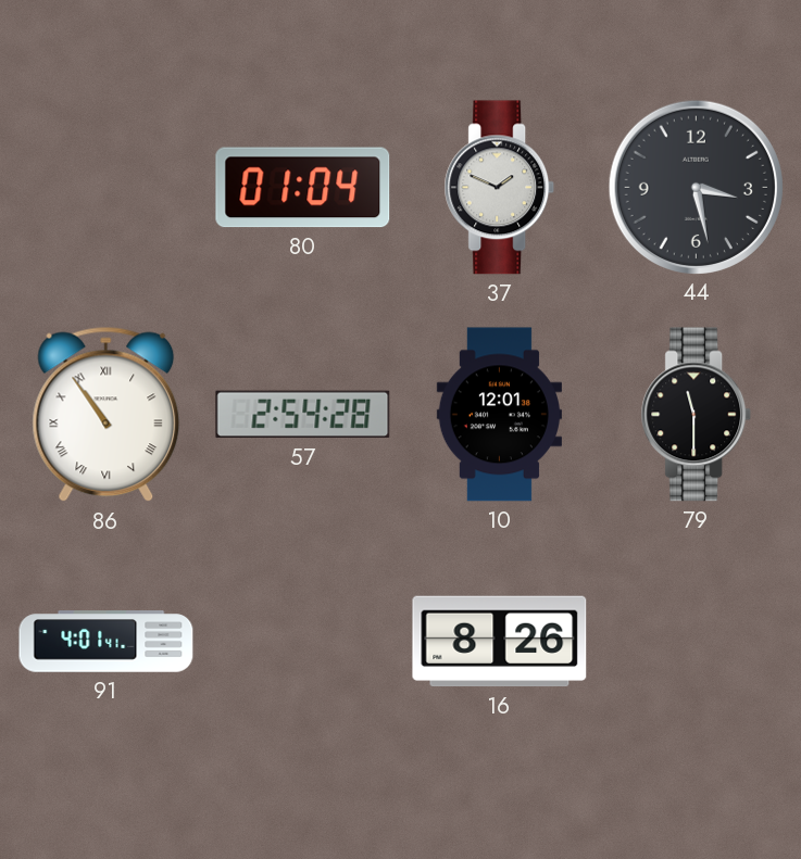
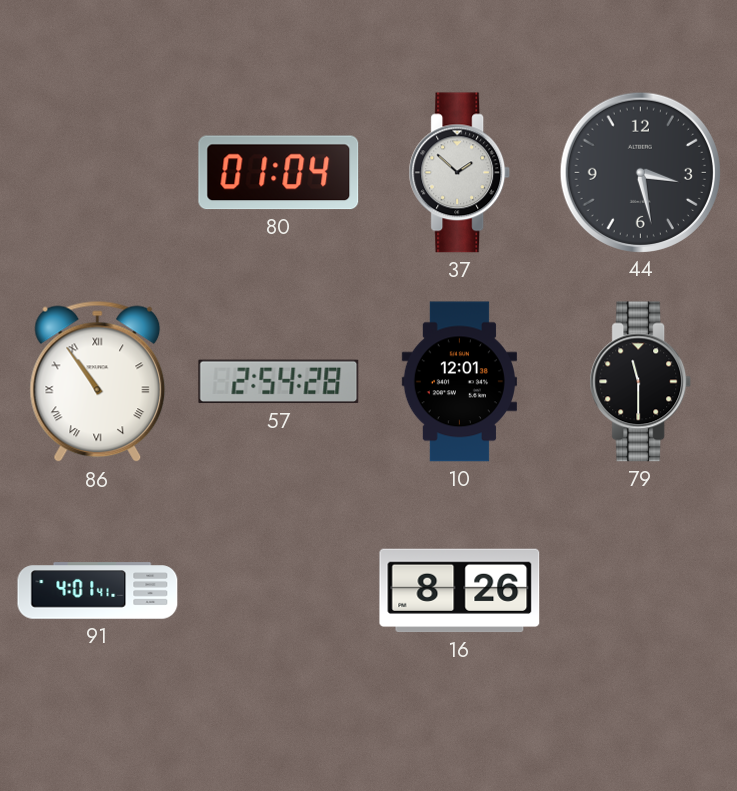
37: 1:49 -> 1:52 (460, 173)
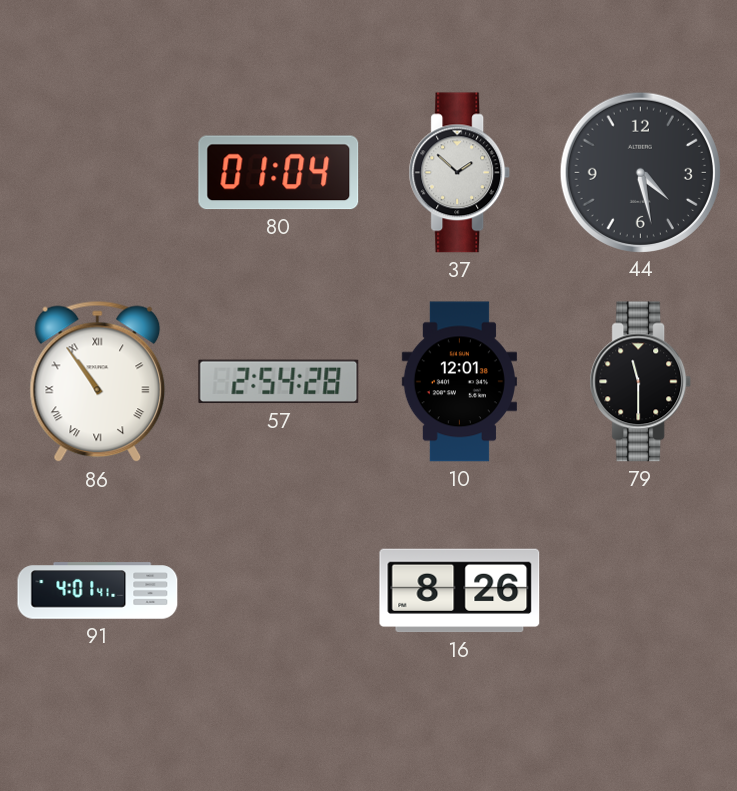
44: 3:28 -> 4:28 (640, 172)
